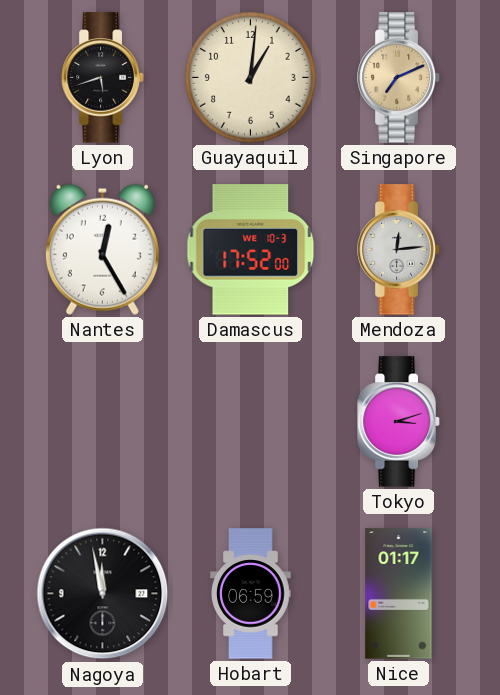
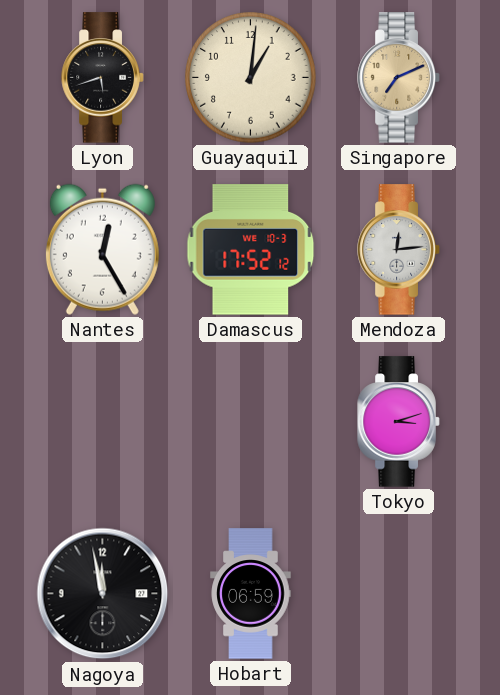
Damascus: 17:52:00 -> 17:52:12 (251, 250)
Nice: 01:17 -> none (399, 594)
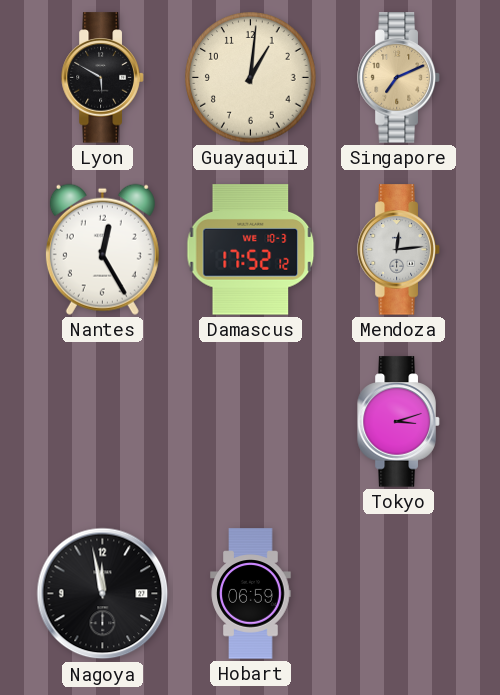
Lyon: 5:42 -> 5:50 (103, 78)
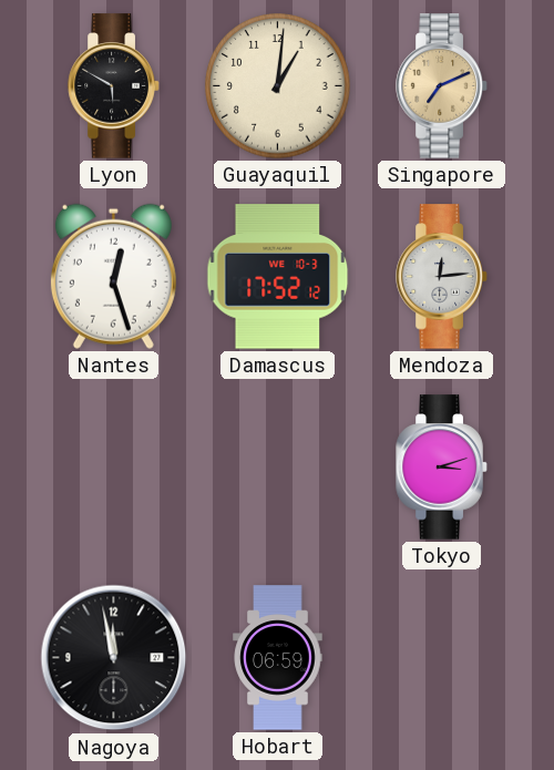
Nantes: 12:25 -> 12:27 (113, 276)
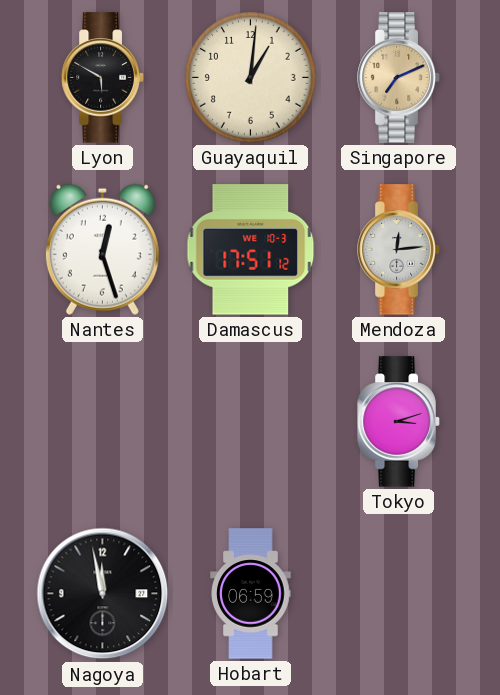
Damascus: 17:52 -> 17:51 (251, 250)
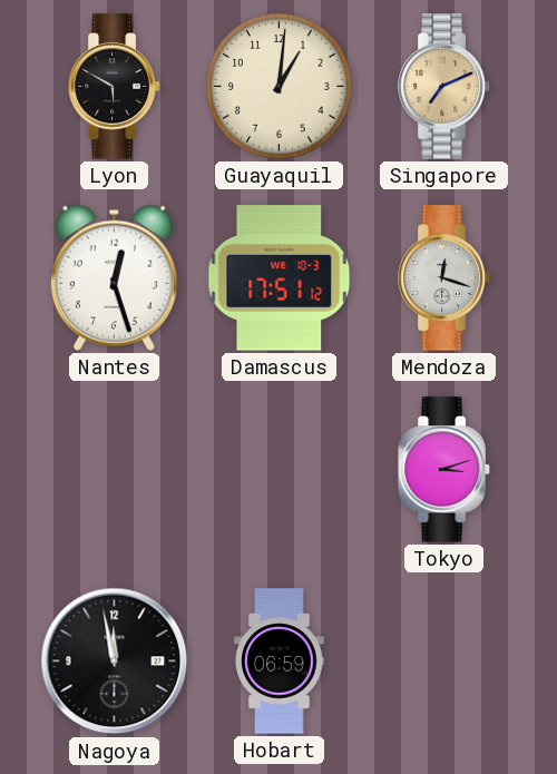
Mendoza: 12:14 -> 12:18 (444, 278)
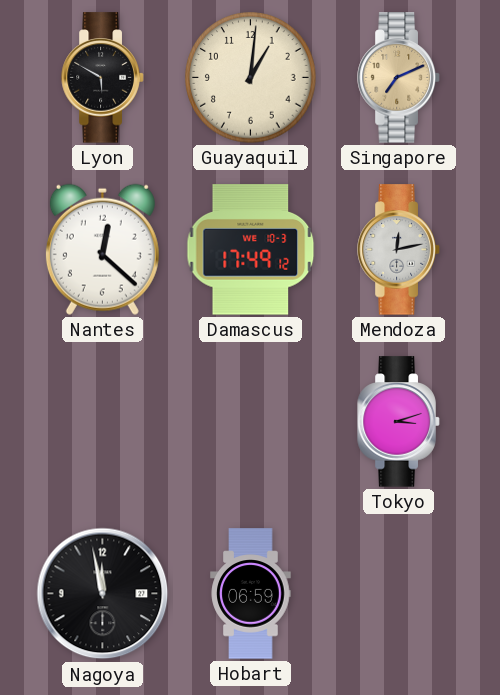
Nantes: 12:27 -> 12:22 (102, 249)
Damascus: 17:51 -> 17:49 (251, 250)
Mendoza: 12:18 -> 12:13 (399, 250)
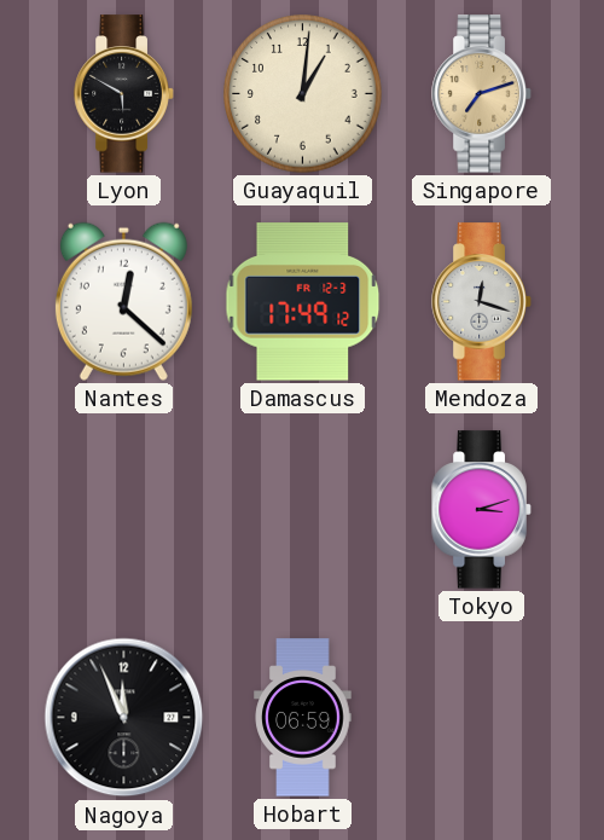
Singapore: 7:11 -> 7:12 (482, 94)
Damascus date: WE 10-3 -> FR 12-3 (303, 302)
Mendoza: 12:13 -> 12:18 (482, 302)
Nagoya: 11:58 -> 11:56 (124, 718)
